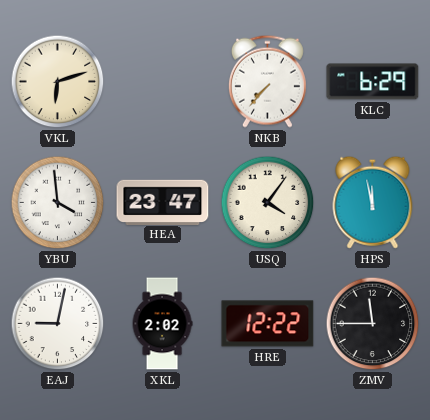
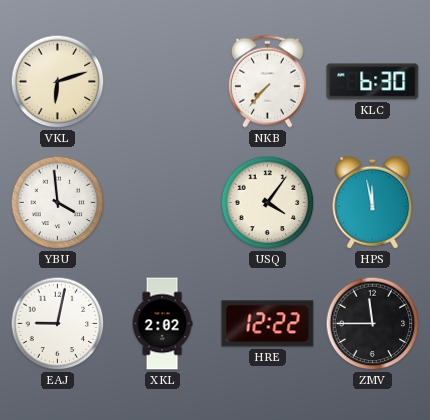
KLC: 6:29 -> 6:30 (373, 82)
HEA: 23:47 -> none (163, 202)
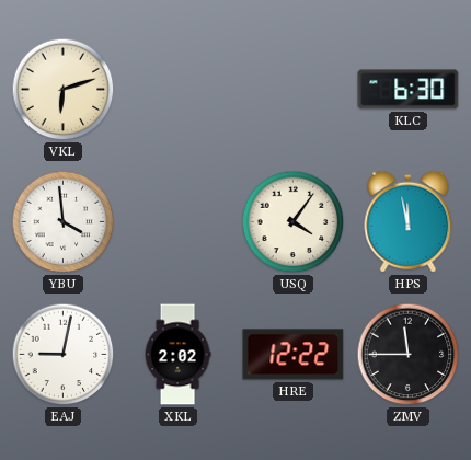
NKB: 7:37 -> none (267, 81)
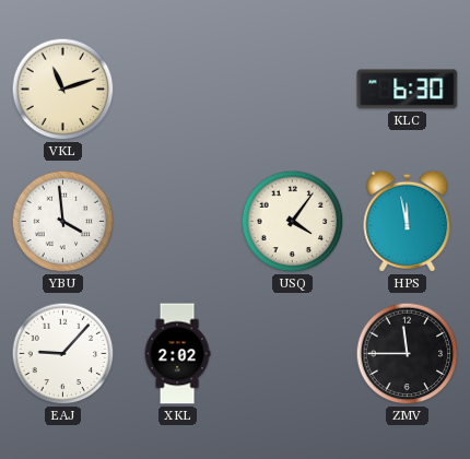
VKL: 6:12 -> 11:12 (63, 90)
EAJ: 9:02 -> 9:07 (63, 354)
HRE: 12:22 -> none (294, 355)
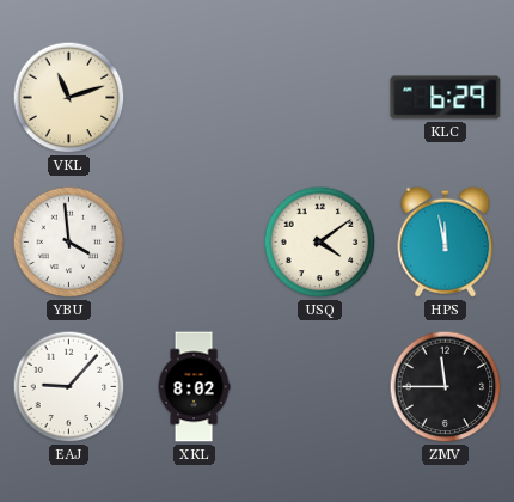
KLC: 6:30 -> 6:29 (446, 98)
USQ: 4:06 -> 4:09 (320, 243)
XKL: 2:02 -> 8:02 (194, 387)
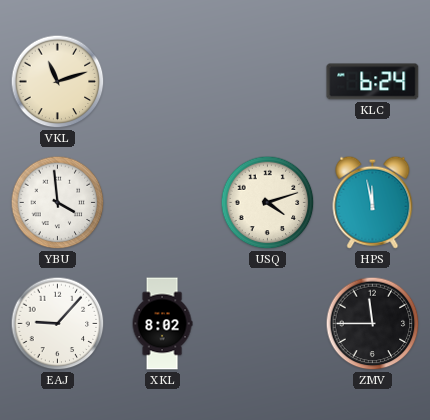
KLC: 6:29 -> 6:24 (373, 82)
USQ: 4:09 -> 4:12 (268, 203)
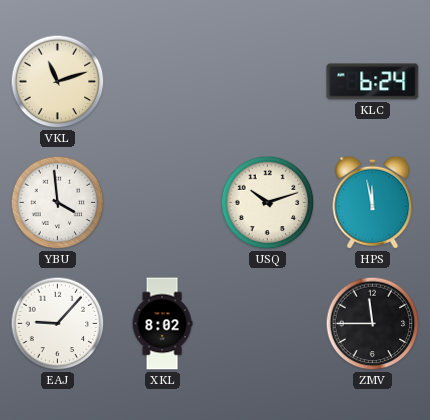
USQ: 4:12 -> 10:12 (268, 203)
